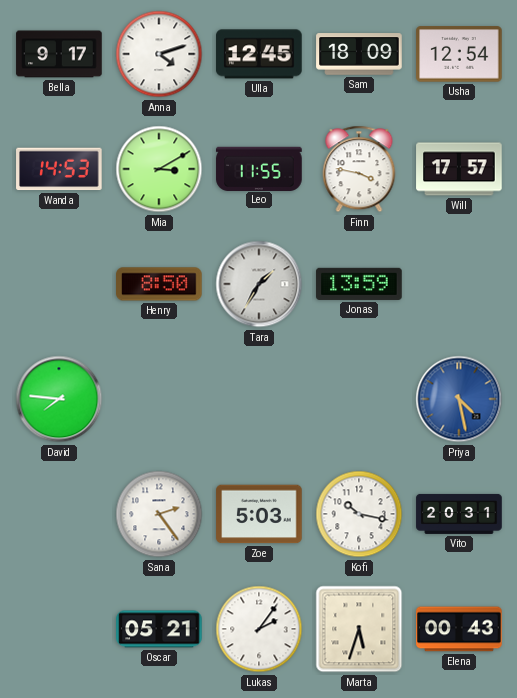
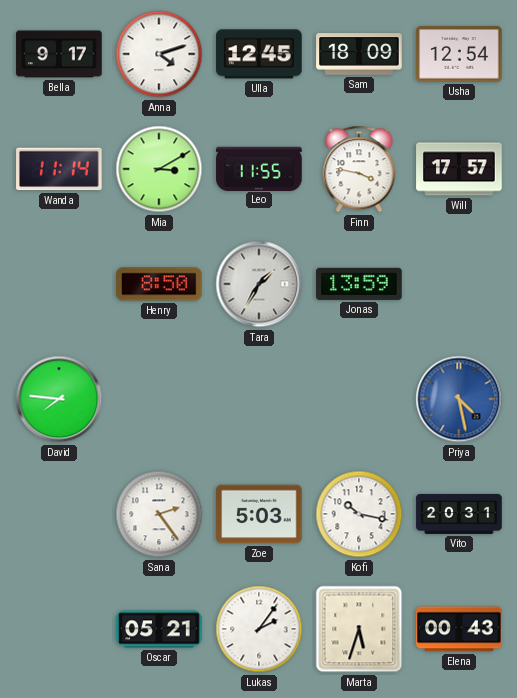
Wanda: 14:53 -> 11:14 (59, 169)
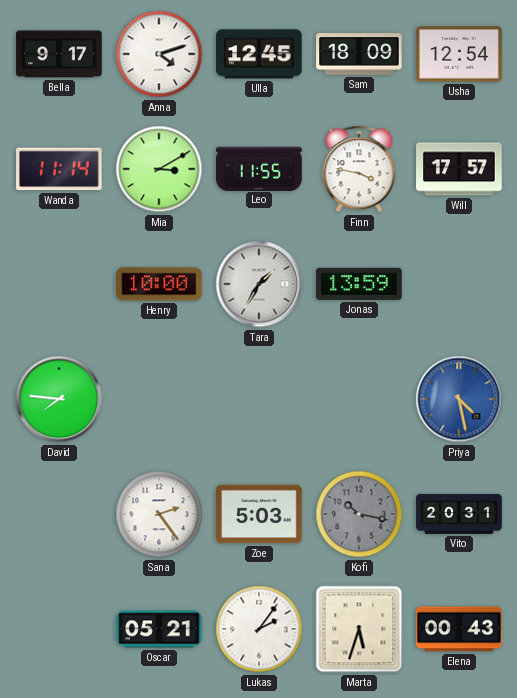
Henry: 8:50 -> 10:00 (159, 284)
Kofi dial: white -> grey (359, 514)
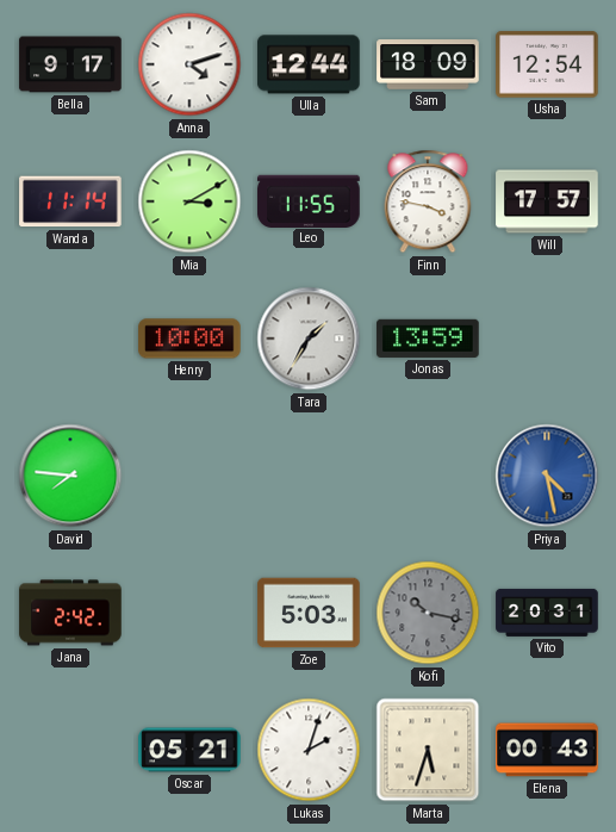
Ulla: 12:45 -> 12:44 (309, 64)
Jana: none -> 2:42 (70, 613)
Sana: 2:24 -> none (159, 514)
Lukas: 2:06 -> 2:03 (309, 750)
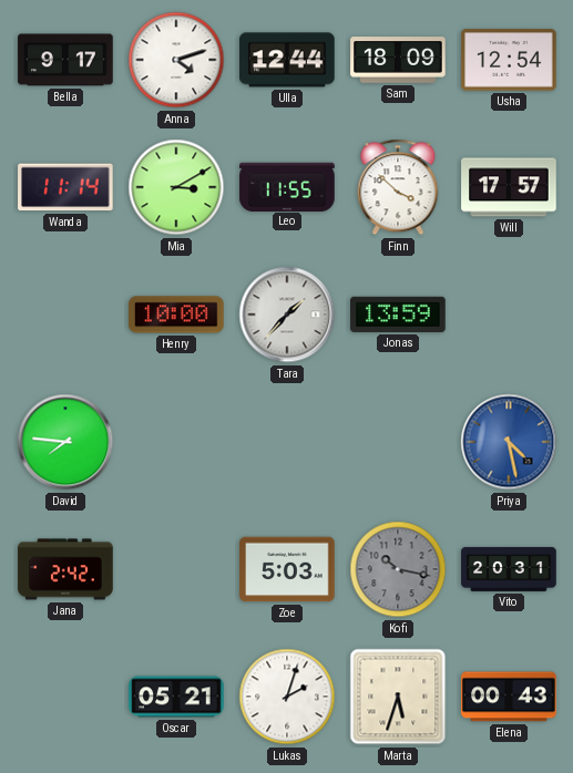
Finn: 3:47 -> 3:52 (398, 187)
Tara: 1:35 -> 1:37 (287, 315)
